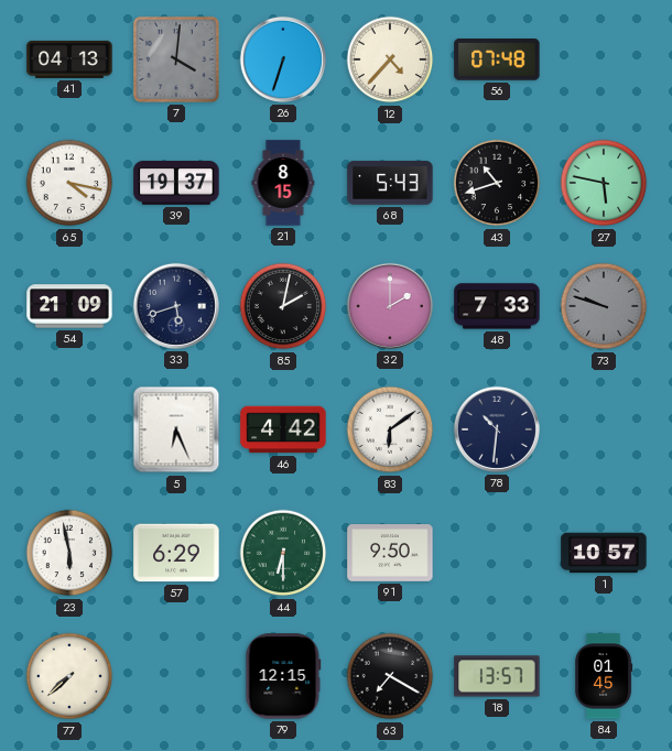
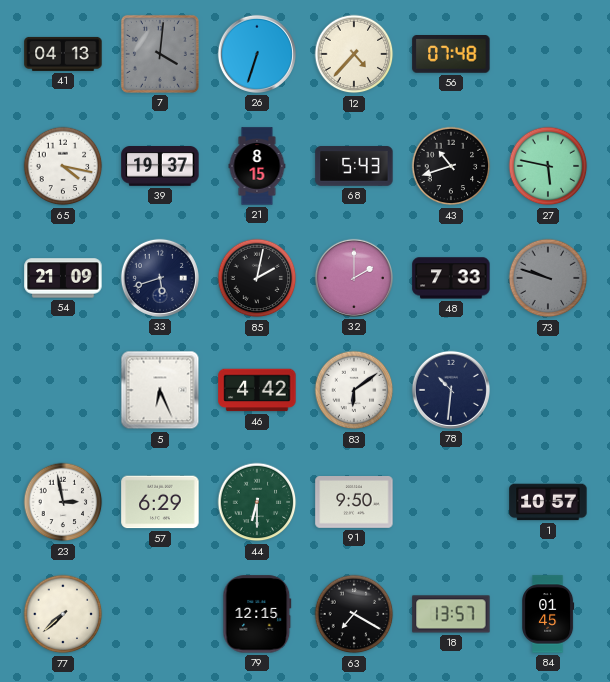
23: 5:58 -> 2:58 (63, 502)
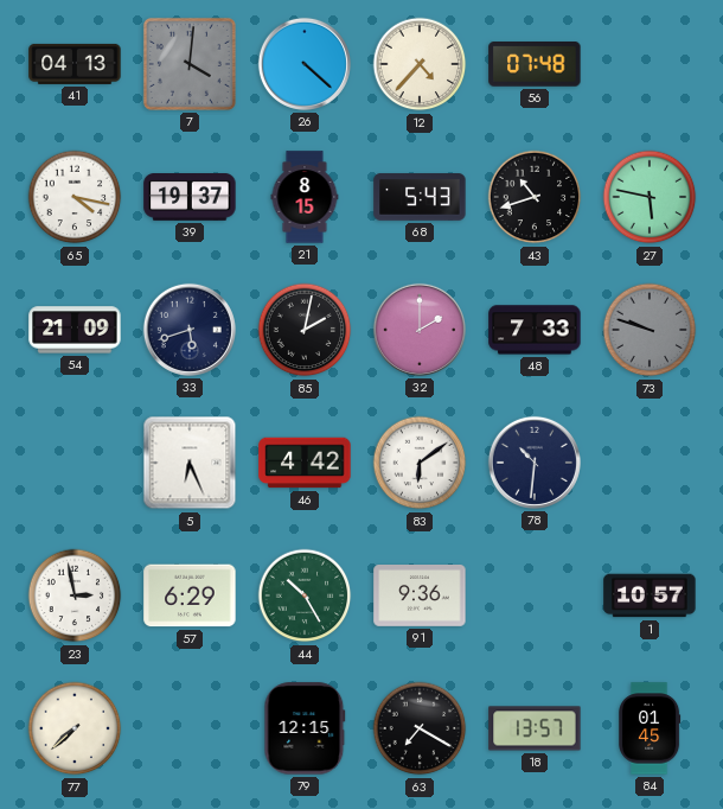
26: 6:33 -> 4:22 (305, 64)
44: 6:30 -> 10:25 (305, 595)
91: 9:50 -> 9:36 (420, 597)
